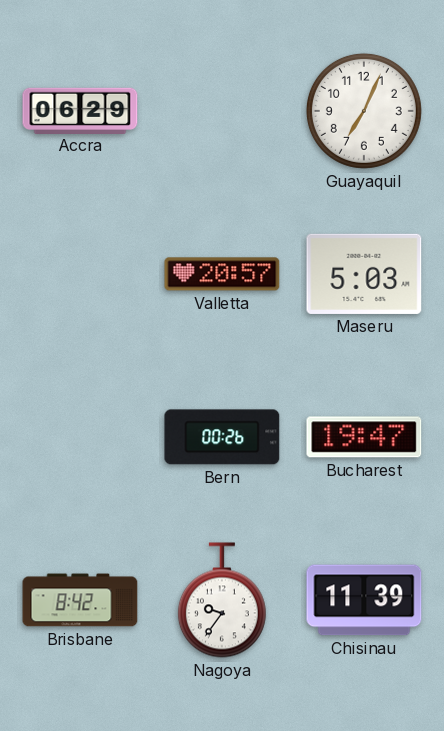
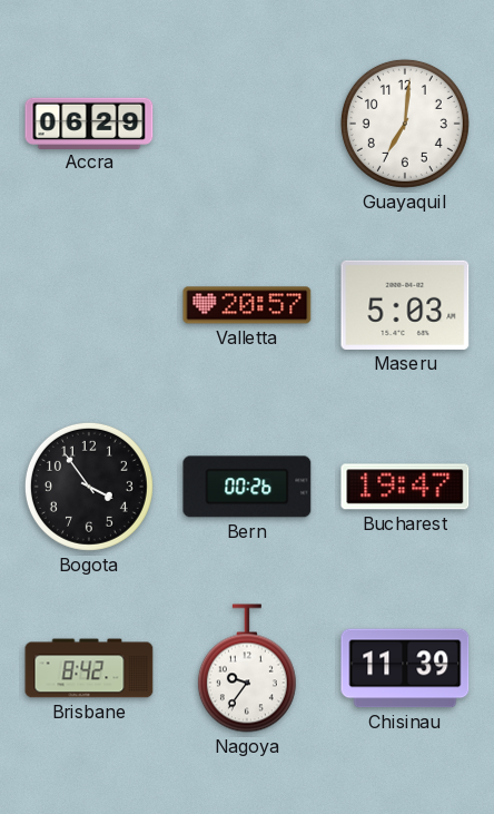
Guayaquil: 7:04 -> 7:01 (405, 124)
Bogota: none -> 3:54 (89, 487)
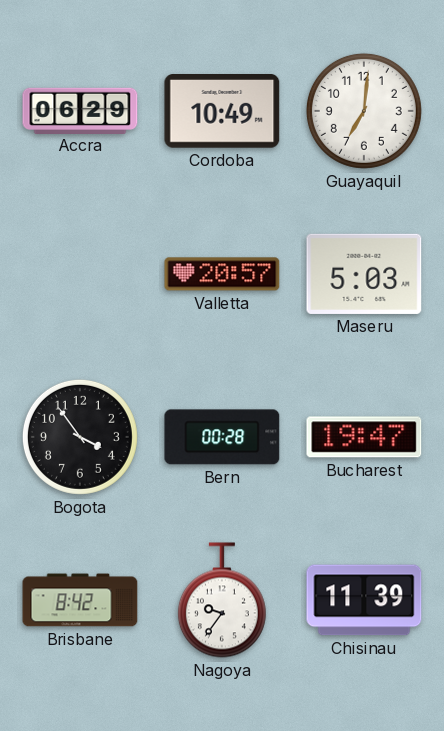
Cordoba: none -> 10:49 (222, 112)
Bern: 00:26 -> 00:28 (222, 437)
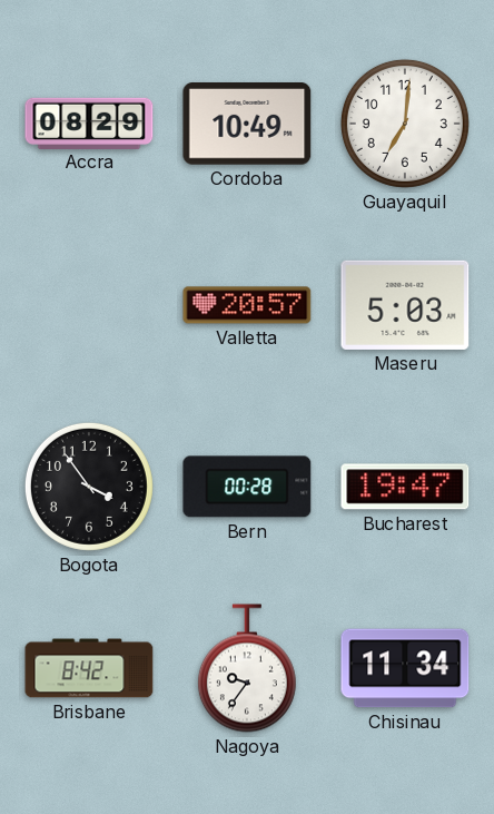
Accra: 06:29 -> 08:29 (89, 122)
Chisinau: 11:39 -> 11:34 (405, 668)
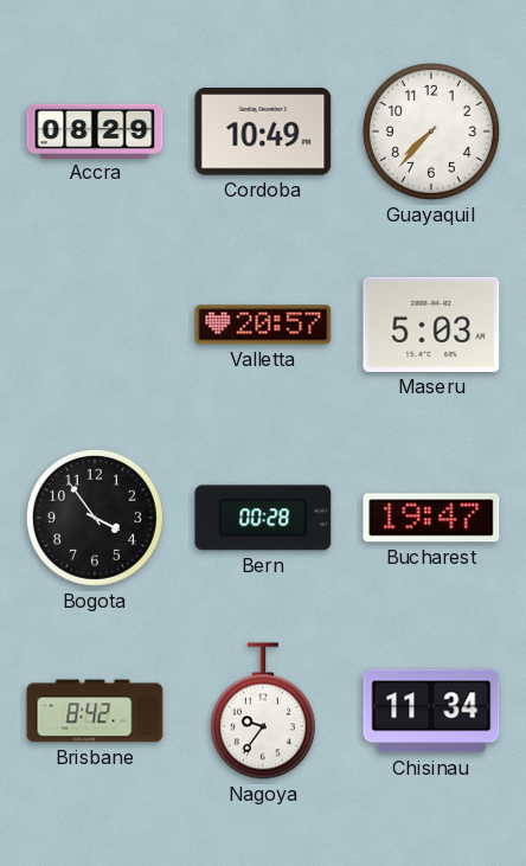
Guayaquil: 7:01 -> 7:37 (431, 131)
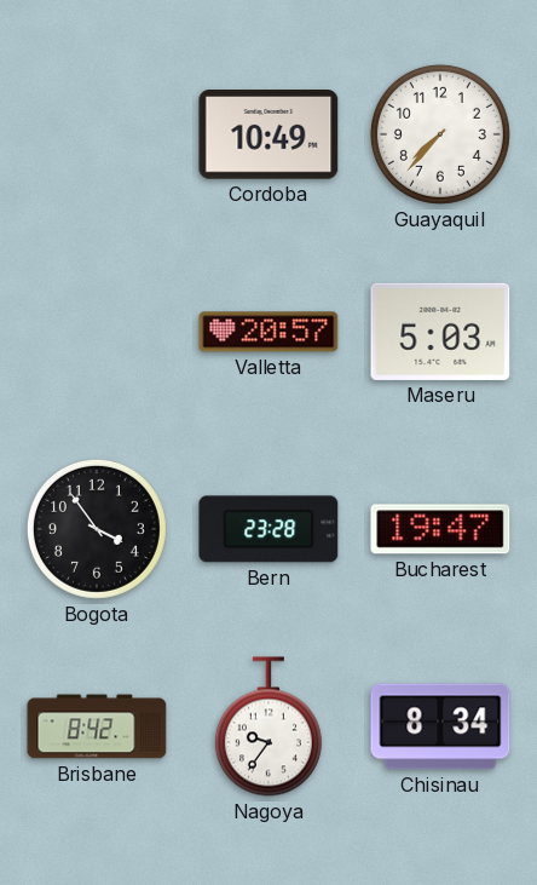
Accra: 08:29 -> none (95, 130)
Bern: 00:28 -> 23:28 (268, 529)
Chisinau: 11:34 -> 8:34 (440, 726)
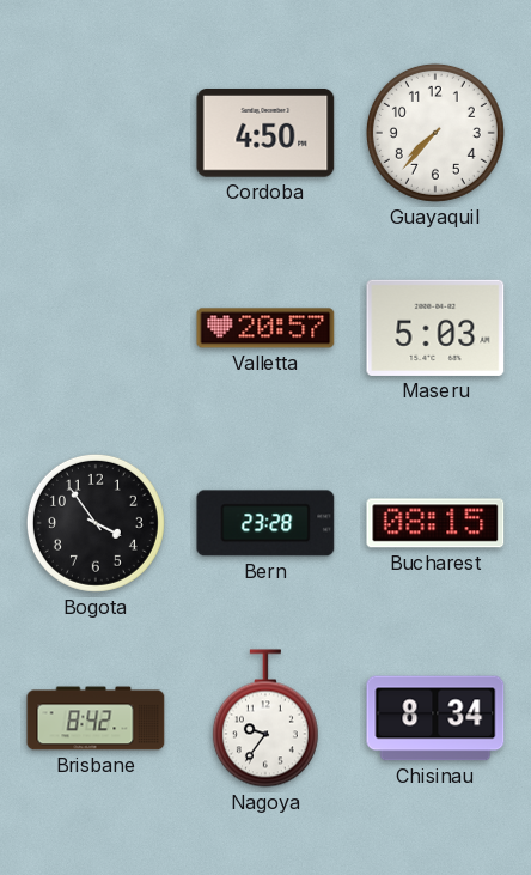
Cordoba: 10:49 -> 4:50 (265, 134)
Bucharest: 19:47 -> 08:15 (435, 523)
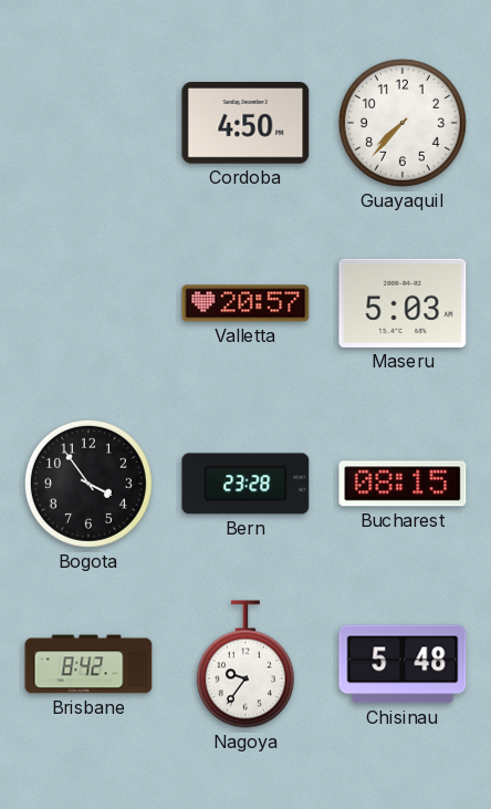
Chisinau: 8:34 -> 5:48 (403, 664)
